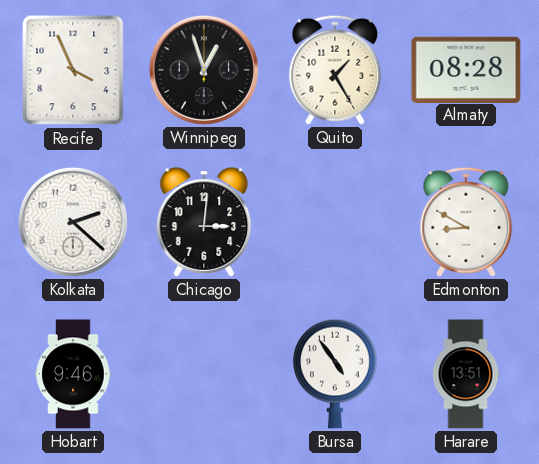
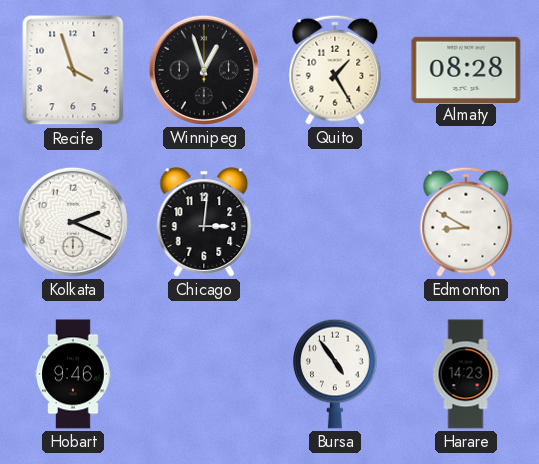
Recife: 3:56 -> 3:57 (73, 70)
Kolkata: 2:22 -> 2:19 (73, 222)
Harare: 13:51 -> 14:23 (466, 374)
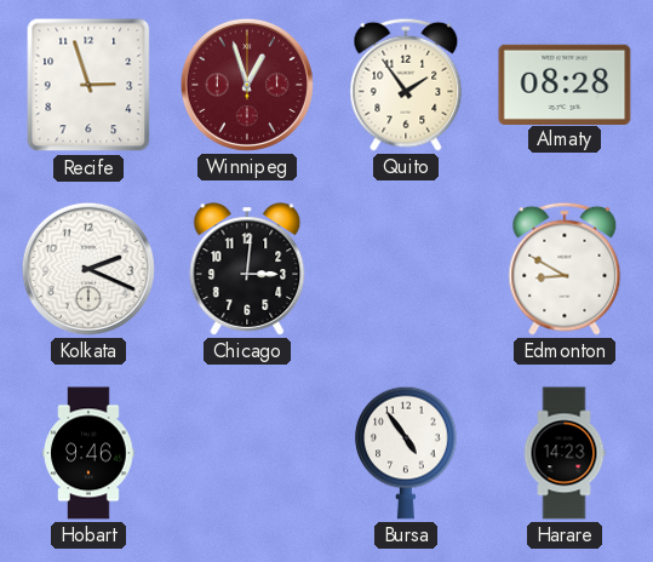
Recife: 3:57 -> 2:57 (88, 85)
Winnipeg dial: black -> burgundy (247, 85)
Quito: 1:25 -> 1:54 (406, 85)
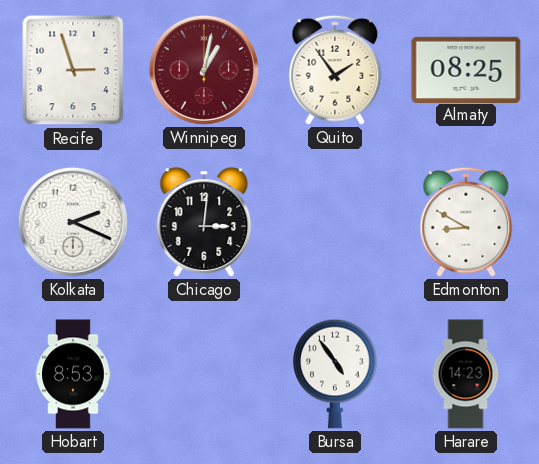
Winnipeg: 12:57 -> 1:02 (204, 70)
Almaty: 08:28 -> 08:25 (466, 69)
Hobart: 9:46 -> 8:53 (73, 374)
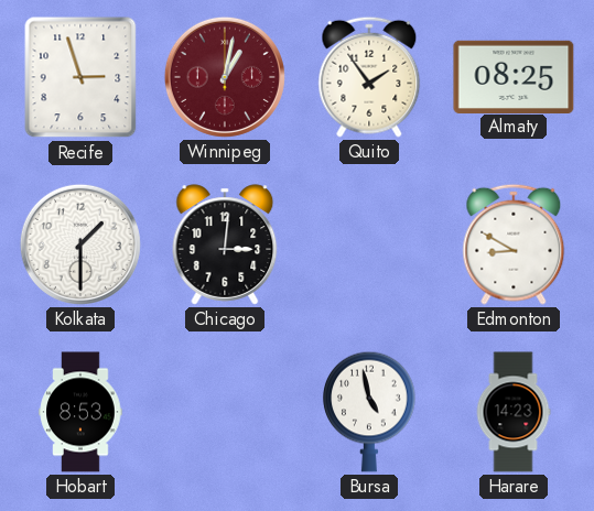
Kolkata: 2:19 -> 1:30 (80, 244)
Bursa: 4:54 -> 4:58 (369, 412)
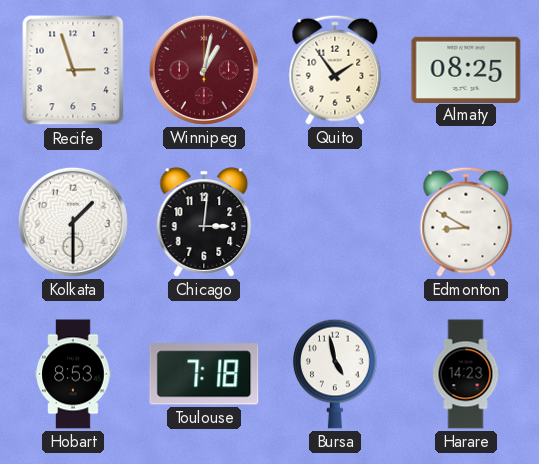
Toulouse: none -> 7:18 (204, 374)
